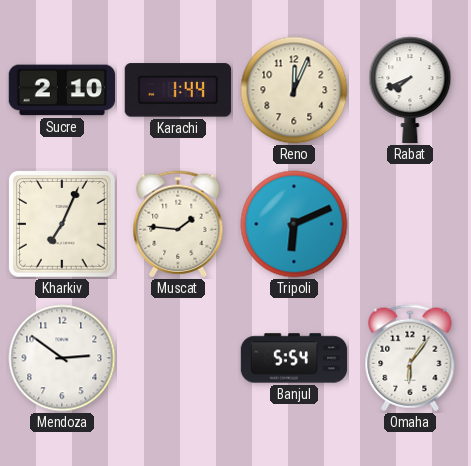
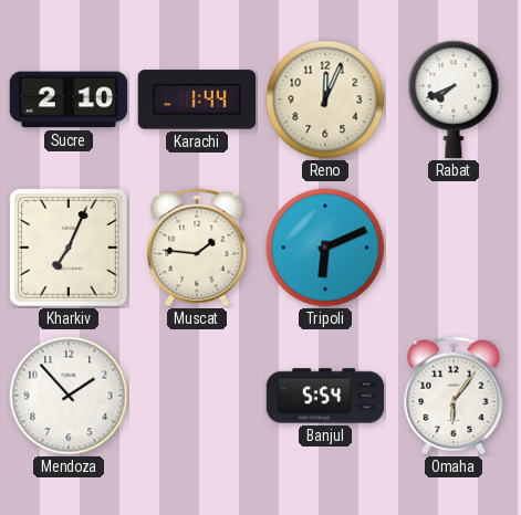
Mendoza: 2:51 -> 1:53 (69, 396)
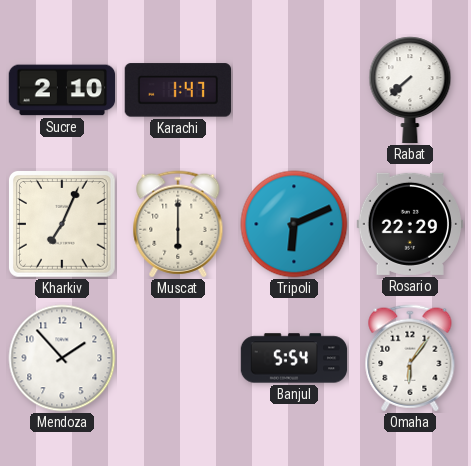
Karachi: 1:44 -> 1:47 (177, 90)
Reno: 12:04 -> none (325, 99)
Rabat: 7:41 -> 7:38 (410, 90)
Muscat: 1:46 -> 6:00 (178, 224)
Rosario: none -> 22:29 (409, 224)
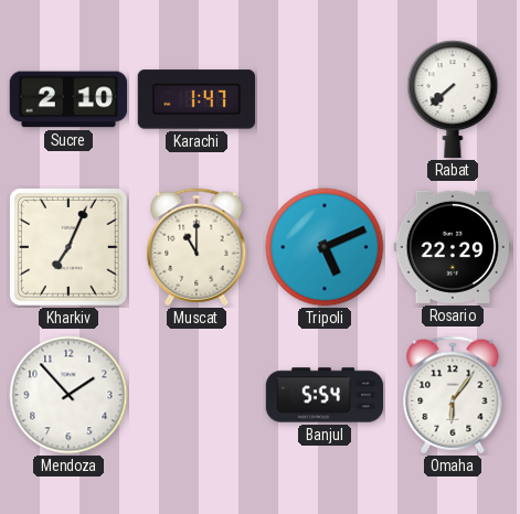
Muscat: 6:00 -> 11:00 (197, 247)
Tripoli: 6:11 -> 5:11 (325, 247)
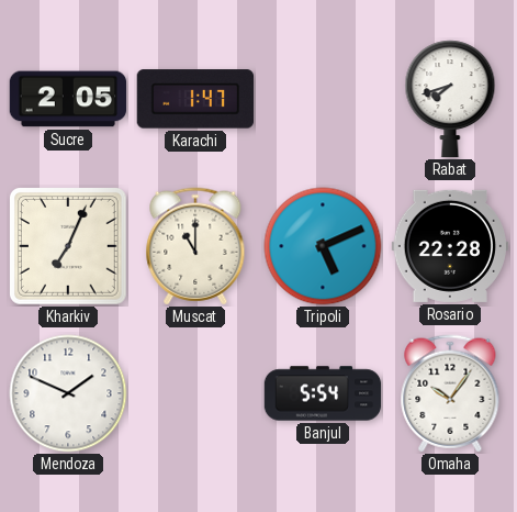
Sucre: 2:10 -> 2:05 (68, 99)
Rabat: 7:38 -> 7:42 (450, 99)
Rosario: 22:29 -> 22:28 (449, 246)
Mendoza: 1:53 -> 1:49 (68, 393)
Omaha: 6:06 -> 10:06 (450, 393)
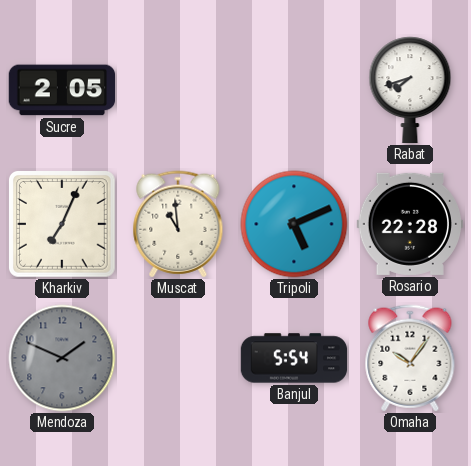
Karachi: 1:47 -> none (194, 99)
Muscat: 11:00 -> 10:59 (178, 224)
Mendoza dial: white -> grey (62, 358)
